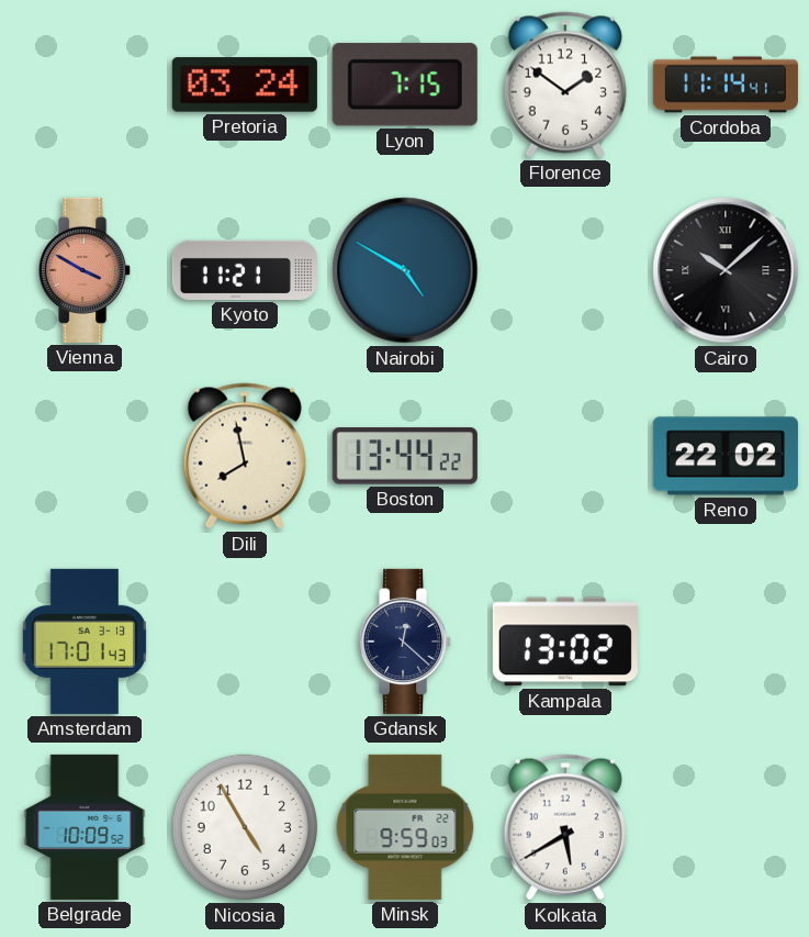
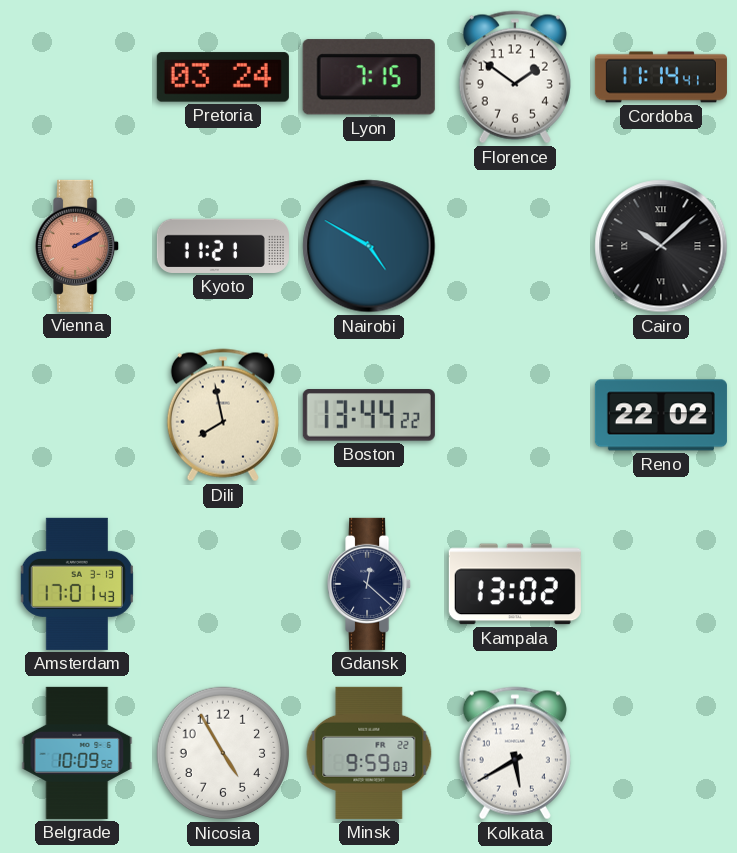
Vienna: 3:50 -> 2:10 (78, 246)
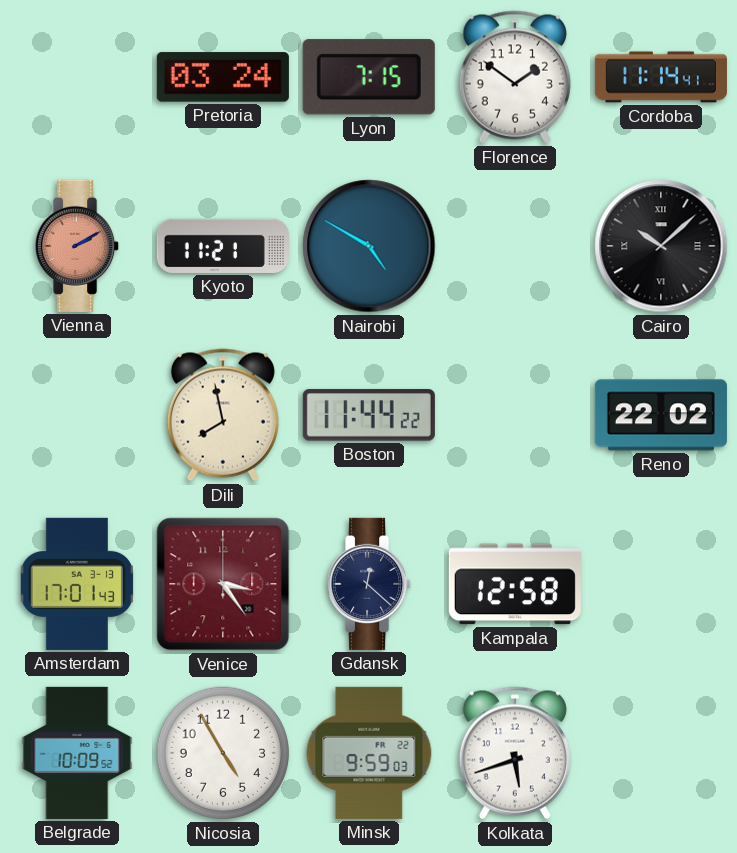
Boston: 13:44 -> 11:44 (369, 415)
Venice: none -> 3:24 (223, 584)
Kampala: 13:02 -> 12:58 (515, 584)
Kolkata: 5:40 -> 5:42 (515, 753)
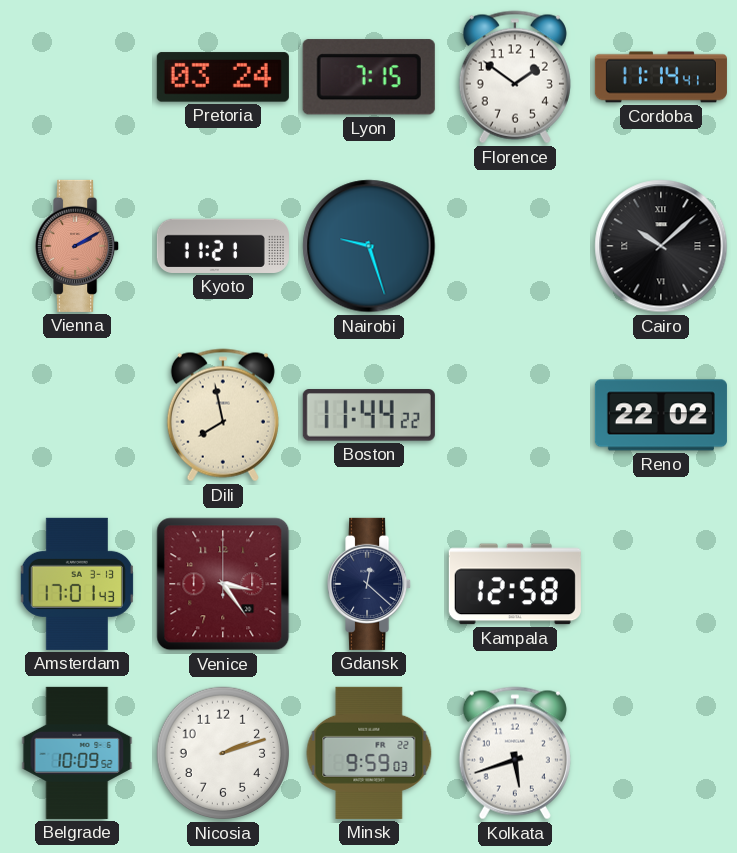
Nairobi: 4:50 -> 9:27 (369, 246)
Nicosia: 4:55 -> 2:12 (223, 753)
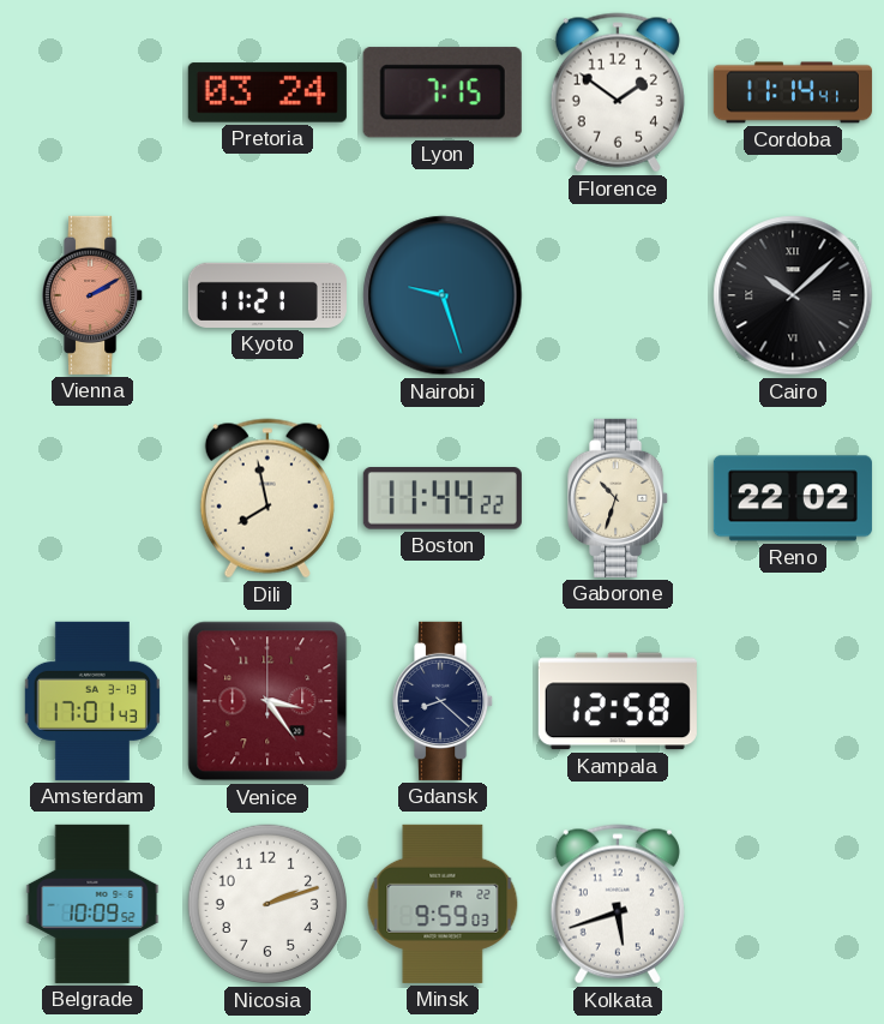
Gaborone: none -> 10:33 (619, 498)
Gdansk: 12:22 -> 8:22 (444, 701)
